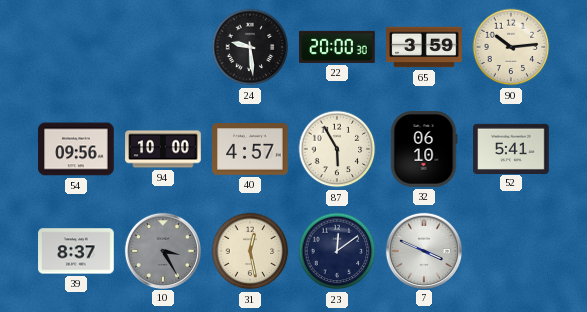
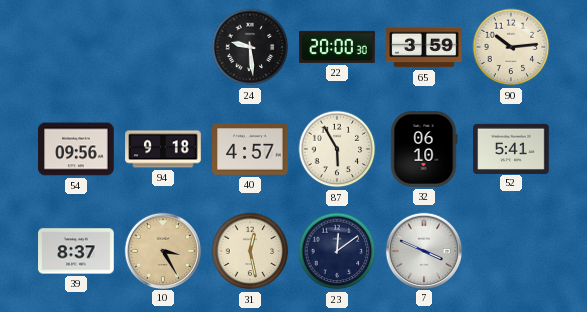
94: 10:00 -> 9:18 (163, 149)
10 dial: grey -> champagne (162, 250)
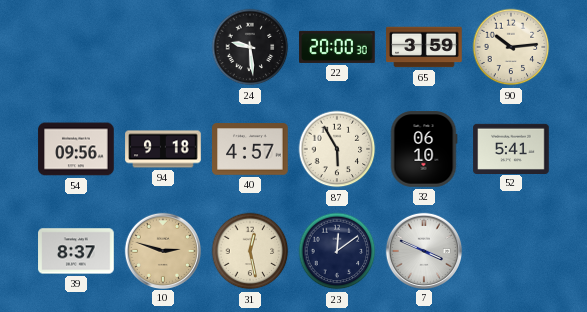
10: 3:25 -> 2:48 (162, 250)
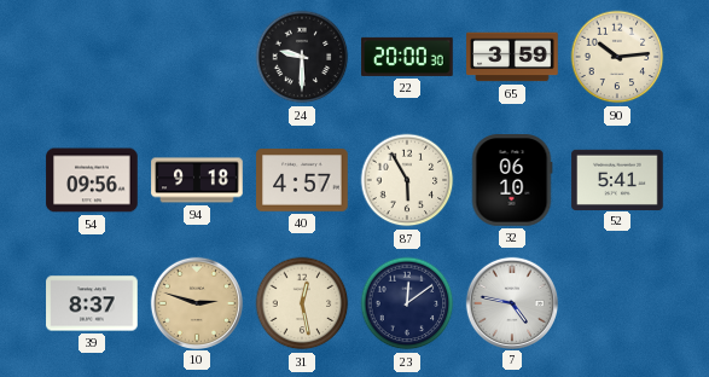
24: 9:29 -> 9:30 (302, 57)
7: 3:49 -> 4:47 (511, 302)
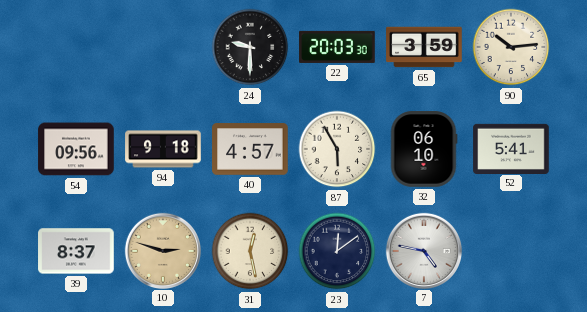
22: 20:00 -> 20:03 (337, 47)
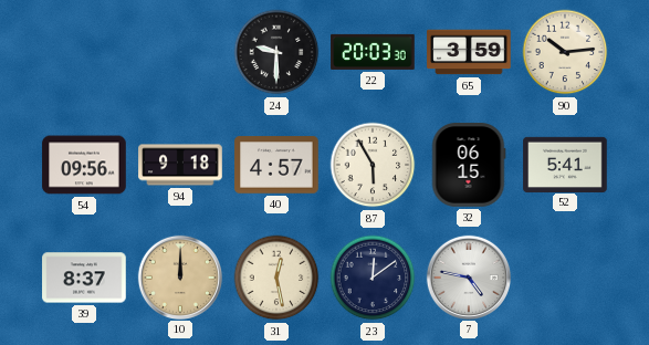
32: 06:10 -> 06:15 (469, 165)
10: 2:48 -> 12:00 (179, 276)
